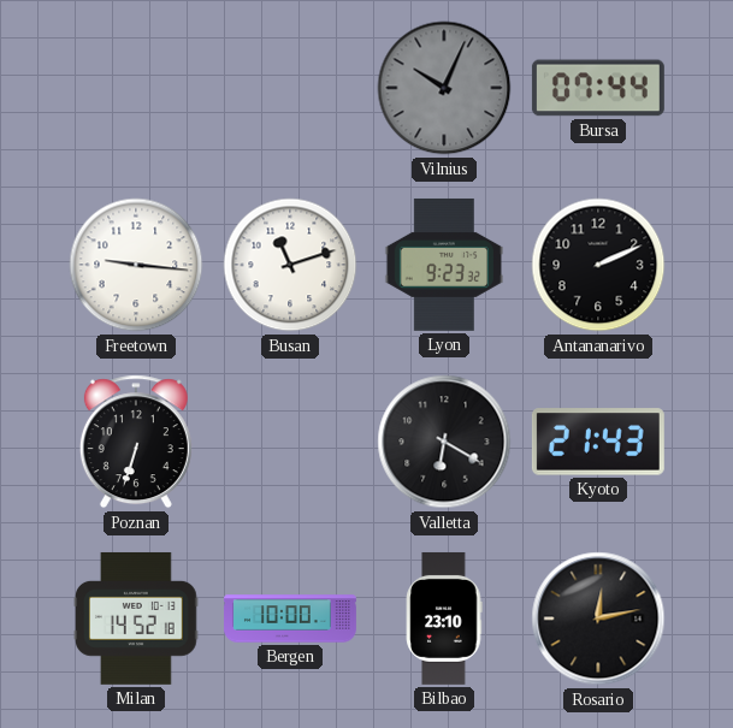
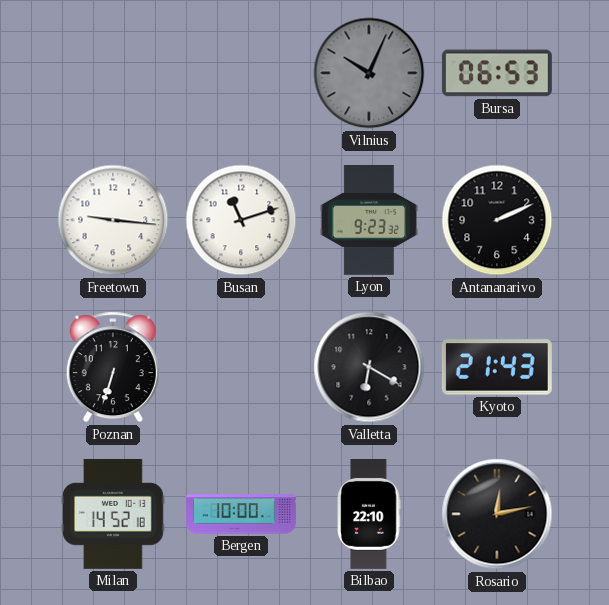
Bursa: 07:44 -> 06:53 (497, 73)
Bilbao: 23:10 -> 22:10 (369, 514)
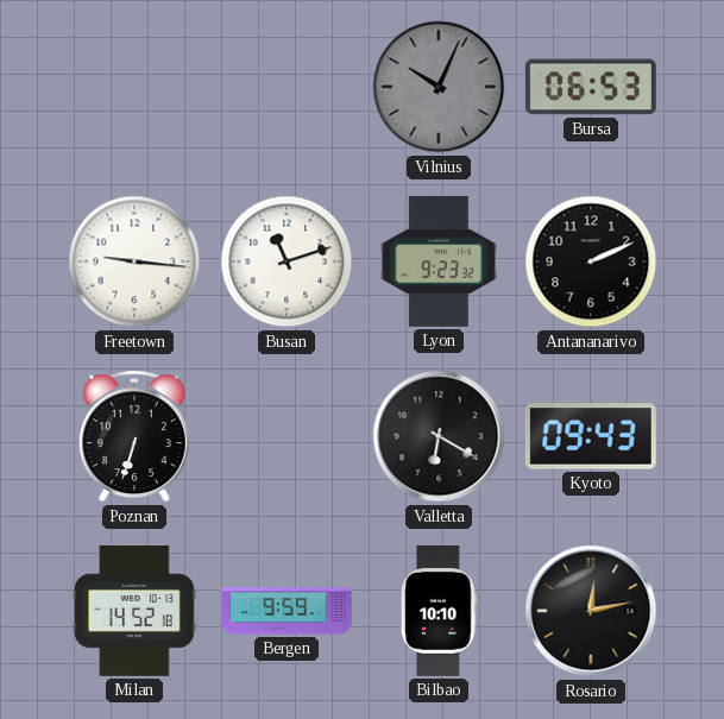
Kyoto: 21:43 -> 09:43 (591, 436)
Bergen: 10:00 -> 9:59 (288, 611)
Bilbao: 22:10 -> 10:10 (439, 611)
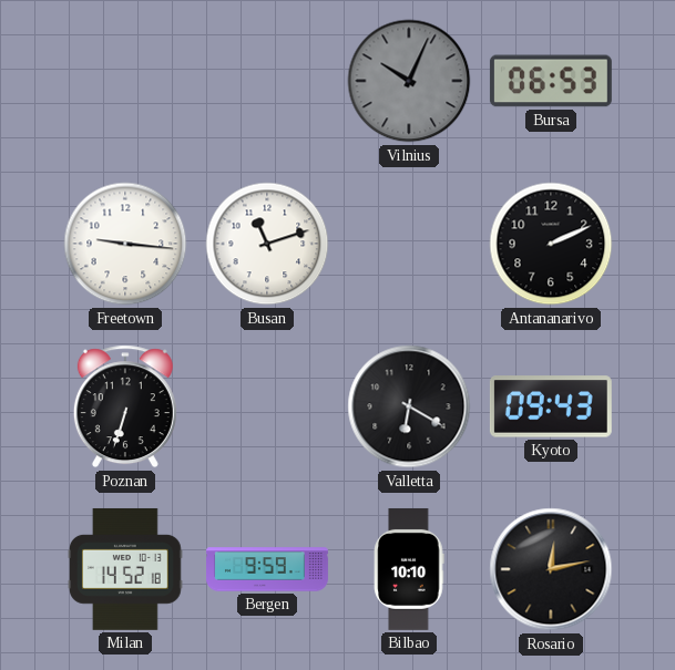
Lyon: 9:23 -> none (437, 261)
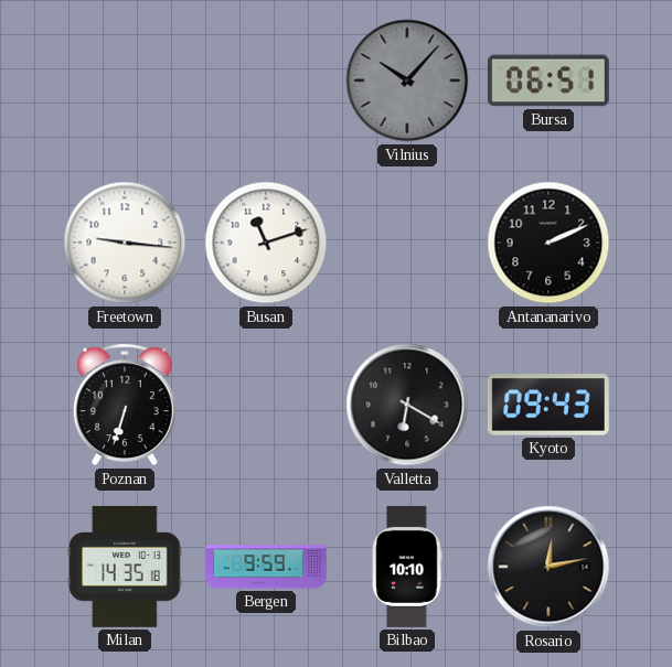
Vilnius: 10:04 -> 10:07 (407, 80)
Bursa: 06:53 -> 06:51 (548, 80)
Milan: 14:52 -> 14:35 (126, 567)
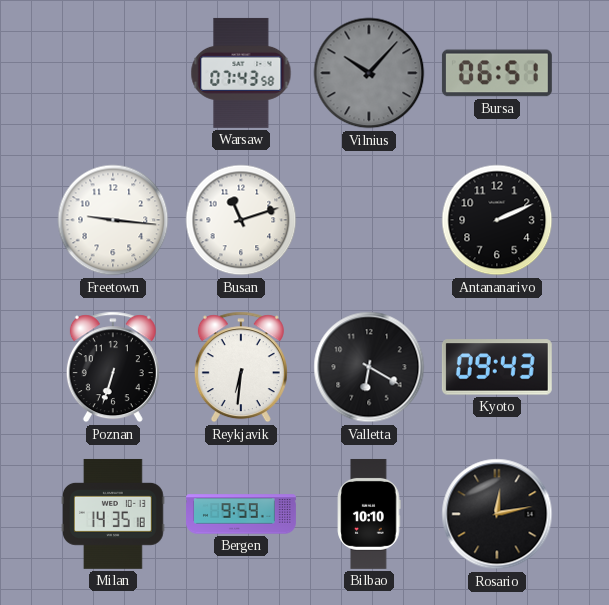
Warsaw: none -> 07:43 (241, 73)
Reykjavik: none -> 6:31 (241, 367)
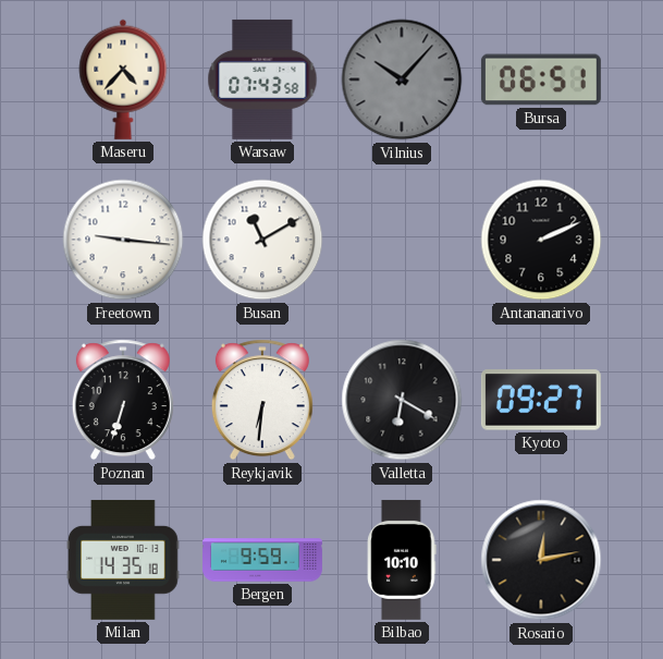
Maseru: none -> 4:37 (123, 80)
Busan: 11:12 -> 11:10 (262, 240)
Kyoto: 09:43 -> 09:27 (541, 400)
